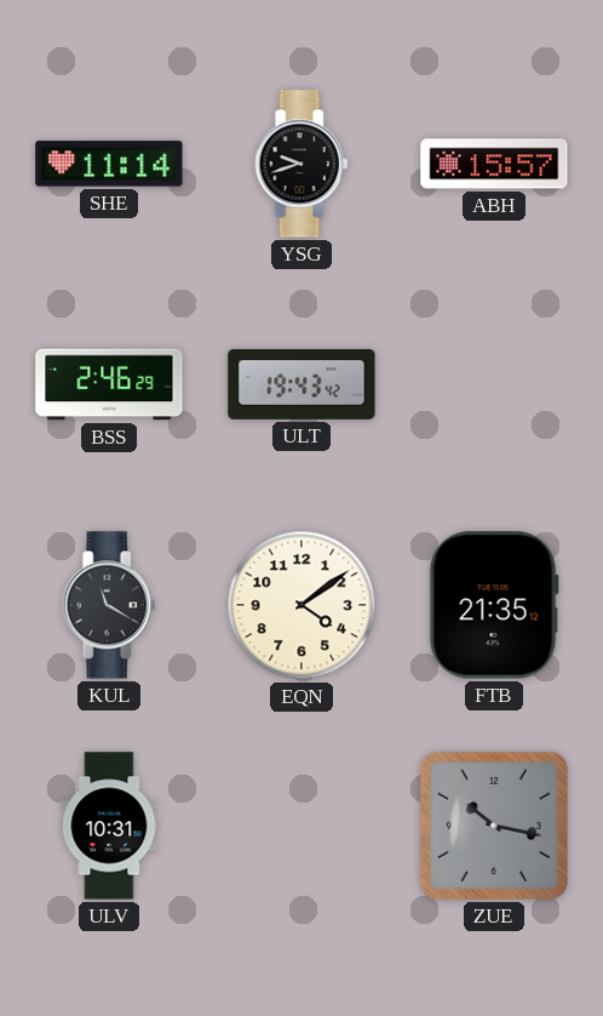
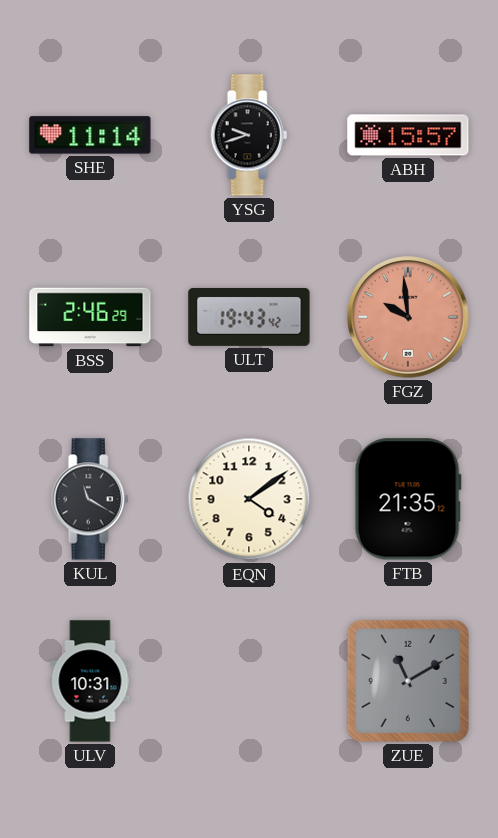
FGZ: none -> 9:59 (408, 317)
ZUE: 10:17 -> 11:10 (408, 681)
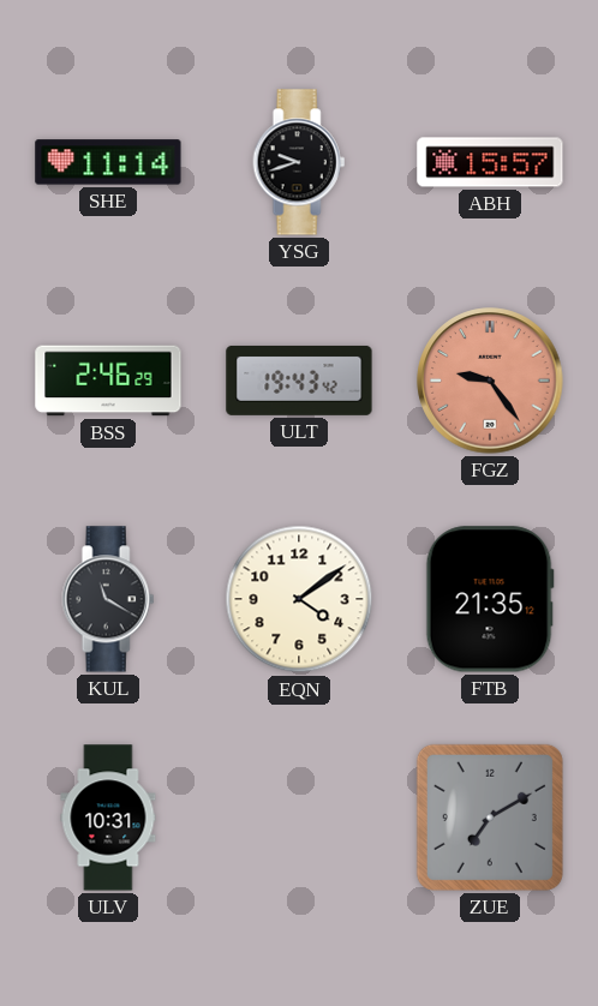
FGZ: 9:59 -> 9:24 (490, 381)
ZUE: 11:10 -> 7:10 (490, 818)
